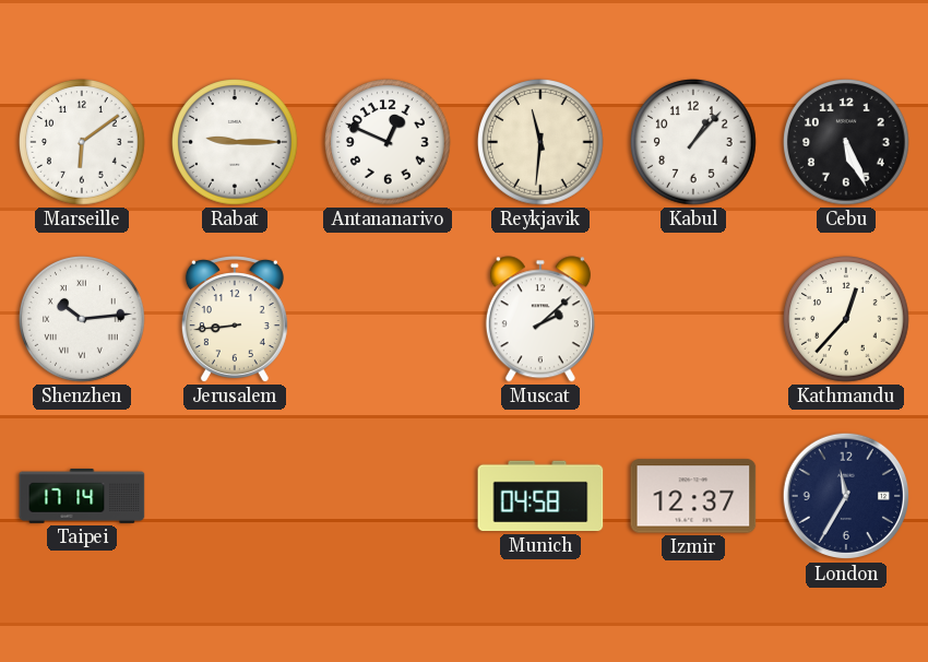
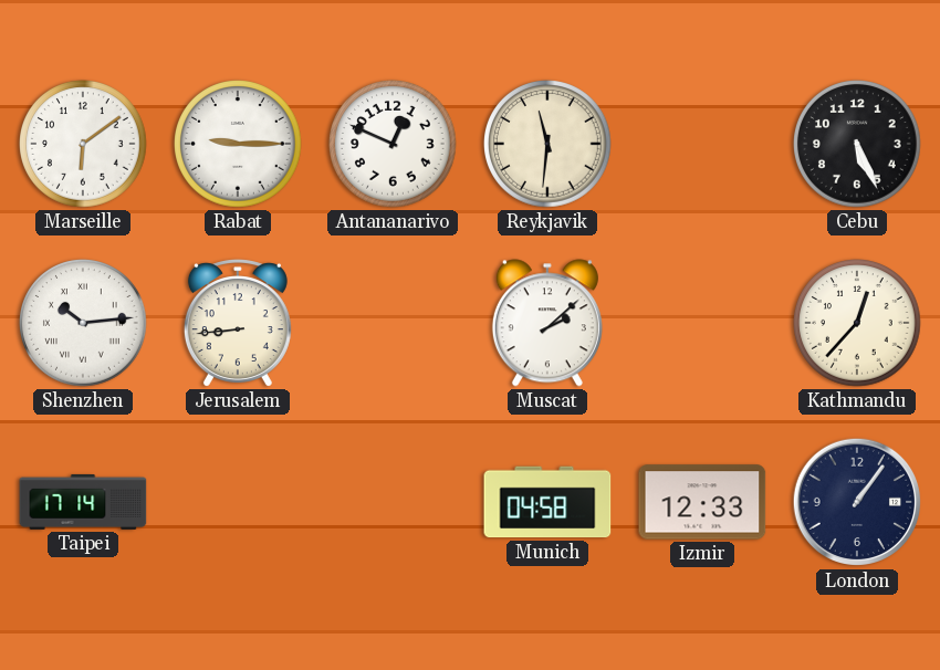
Kabul: 1:07 -> none (694, 143)
Izmir: 12:37 -> 12:33 (702, 502)
London: 11:35 -> 1:06 (857, 502)
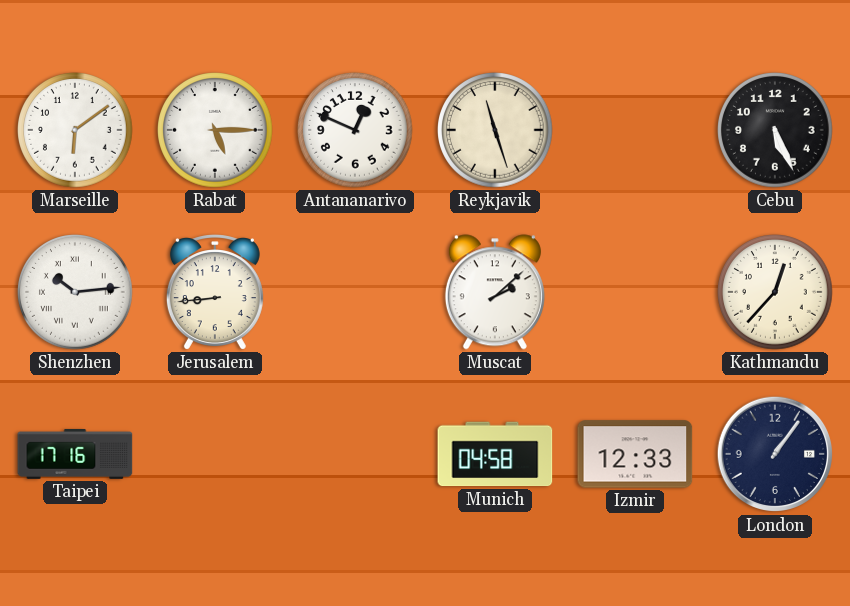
Rabat: 9:15 -> 5:15 (216, 131)
Reykjavik: 11:31 -> 11:27 (496, 131)
Taipei: 17:14 -> 17:16 (75, 454)
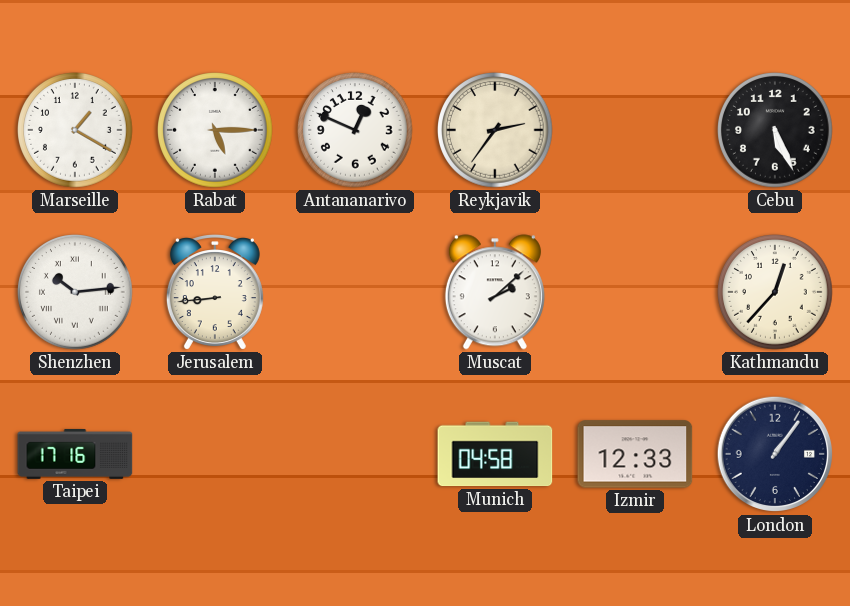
Marseille: 6:09 -> 1:20 (76, 131)
Reykjavik: 11:27 -> 2:36 (496, 131)
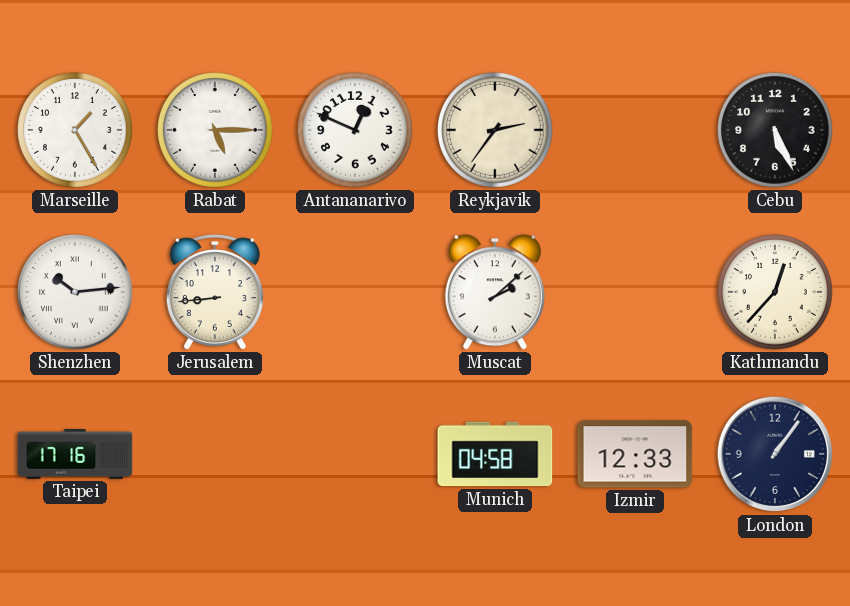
Marseille: 1:20 -> 1:25 (76, 131)
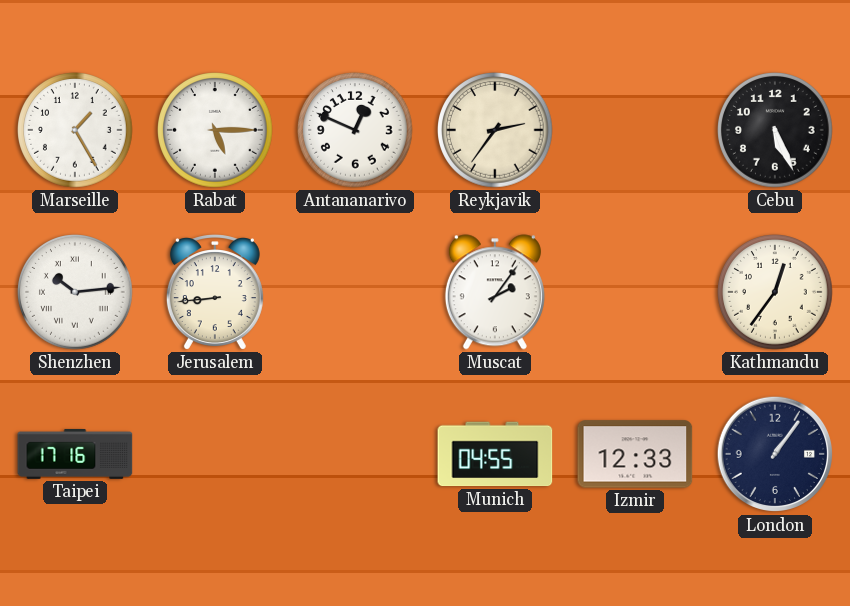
Muscat: 2:08 -> 2:06 (495, 292)
Kathmandu: 12:37 -> 12:36 (776, 293)
Munich: 04:58 -> 04:55 (495, 454)
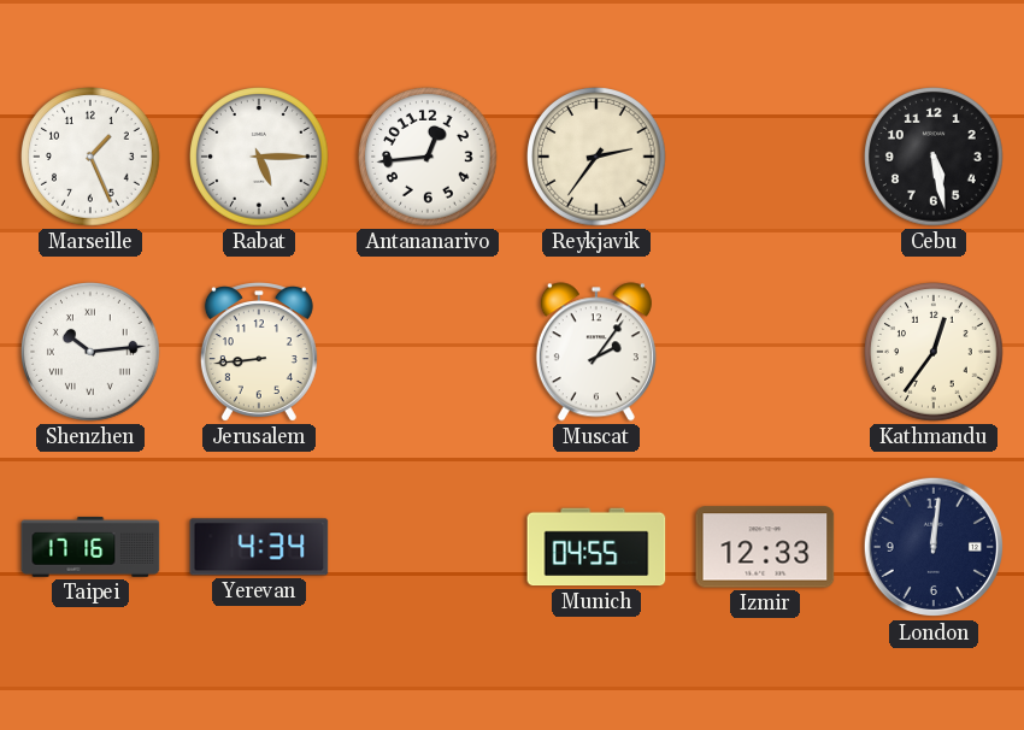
Marseille: 1:25 -> 1:26 (92, 158)
Antananarivo: 12:49 -> 12:44 (429, 158)
Cebu: 5:26 -> 5:28 (935, 158)
Yerevan: none -> 4:34 (259, 547)
London: 1:06 -> 12:01 (934, 547)
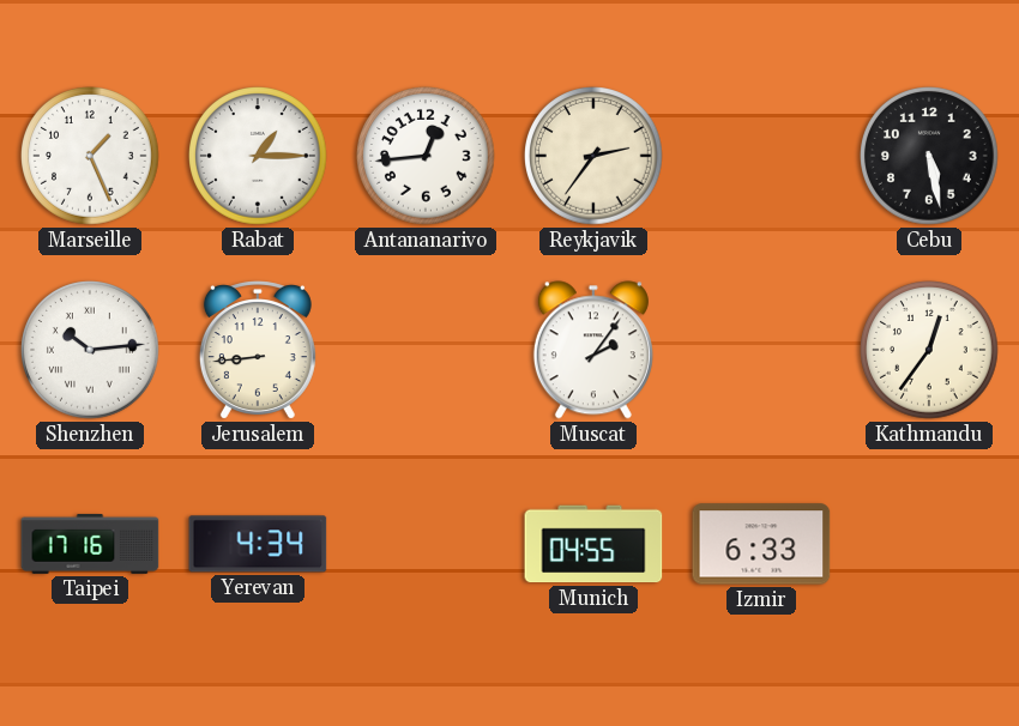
Rabat: 5:15 -> 1:15 (259, 157)
Izmir: 12:33 -> 6:33 (761, 544)
London: 12:01 -> none (934, 547)
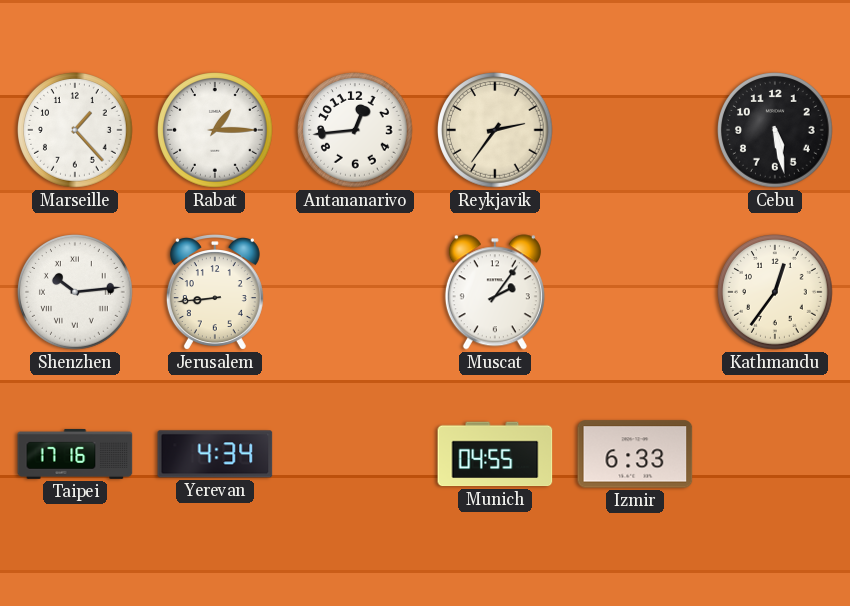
Marseille: 1:26 -> 1:23 (76, 131)
